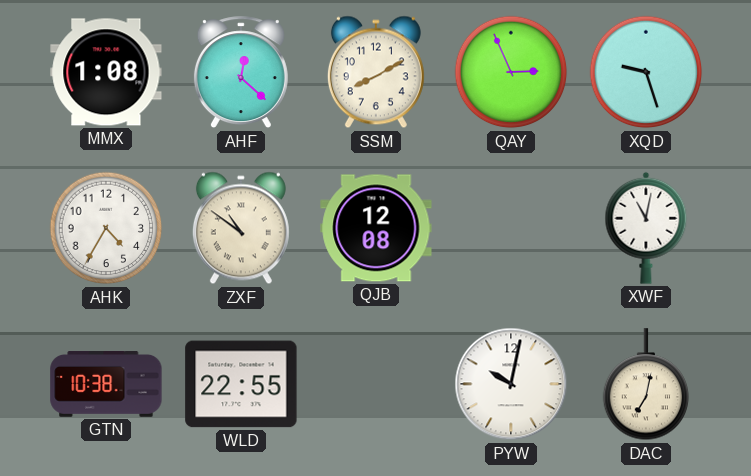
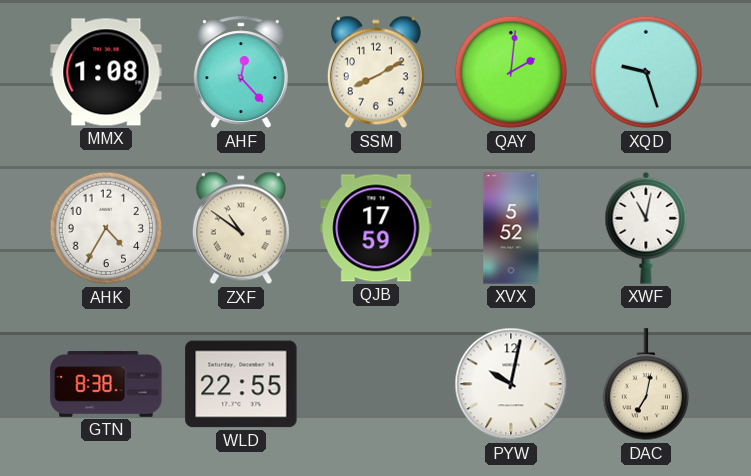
AHF: 12:22 -> 12:23 (241, 73)
QAY: 2:56 -> 2:01 (511, 72)
QJB: 12:08 -> 17:59 (376, 228)
XVX: none -> 5:52 (511, 228)
GTN: 10:38 -> 8:38 (106, 385)
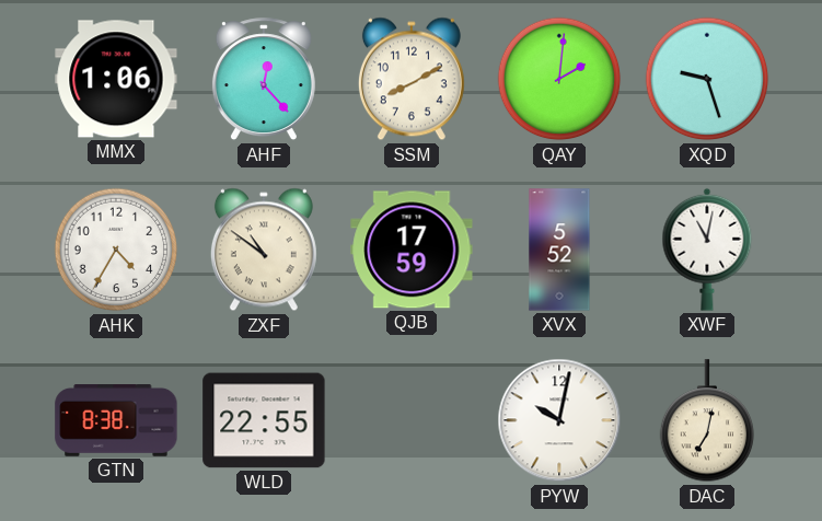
MMX: 1:08 -> 1:06 (116, 79)
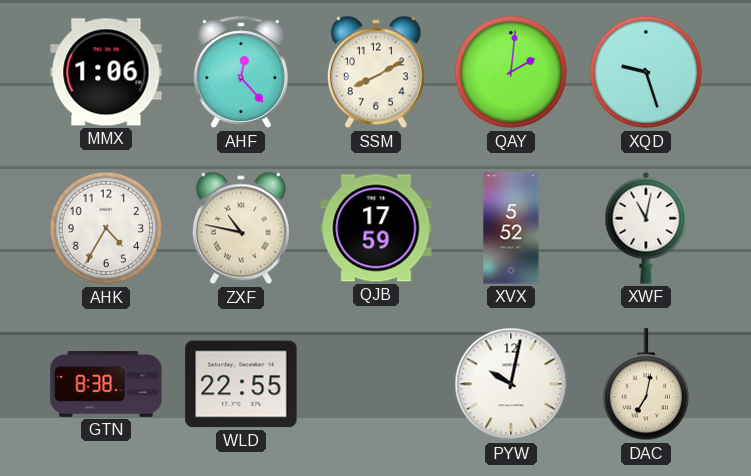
ZXF: 10:51 -> 10:47 (241, 228)
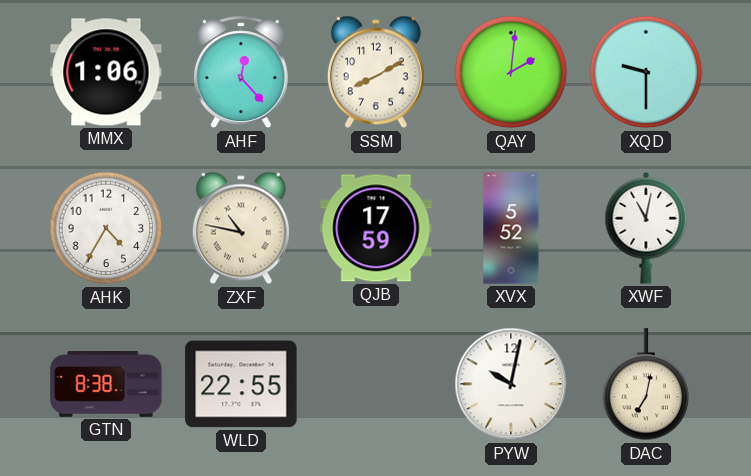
XQD: 9:27 -> 9:30 (646, 72)
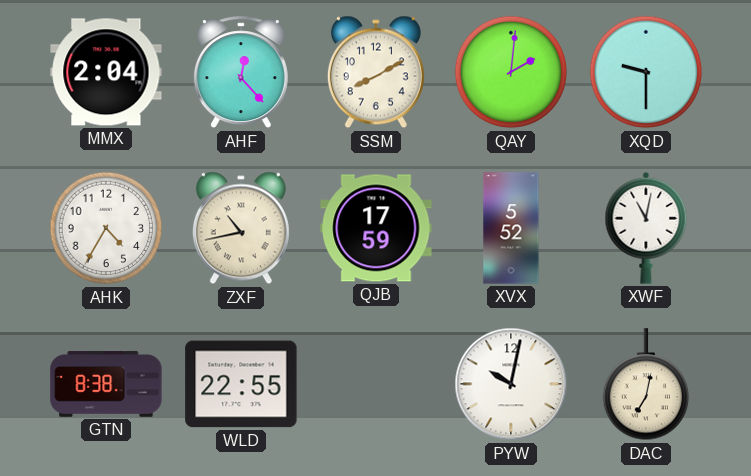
MMX: 1:06 -> 2:04 (106, 72)
ZXF: 10:47 -> 10:43 (241, 228)
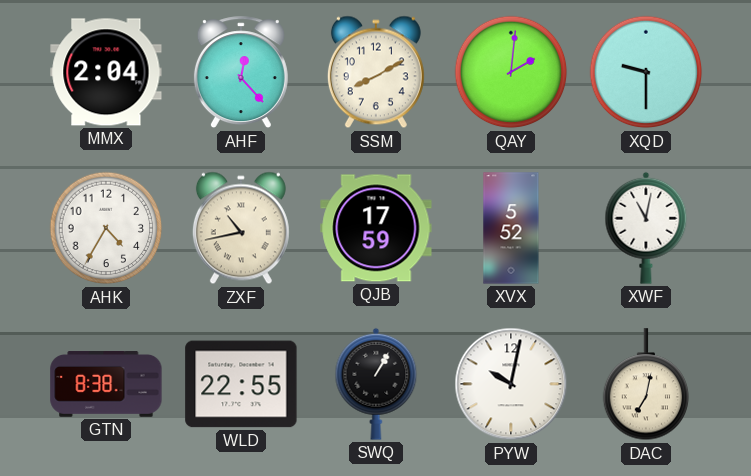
SWQ: none -> 1:05 (376, 384)
